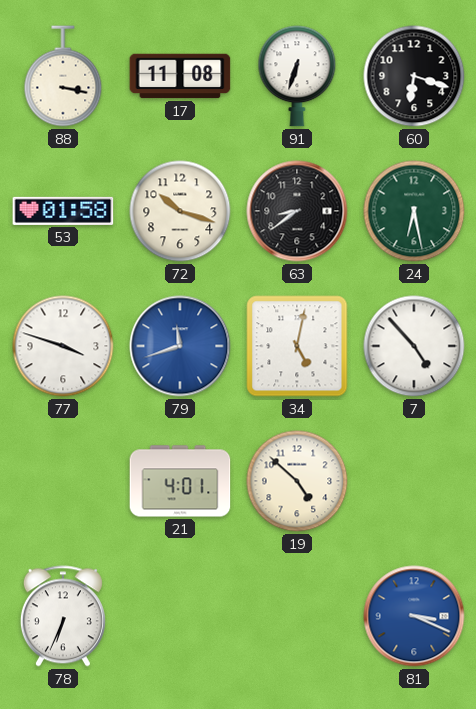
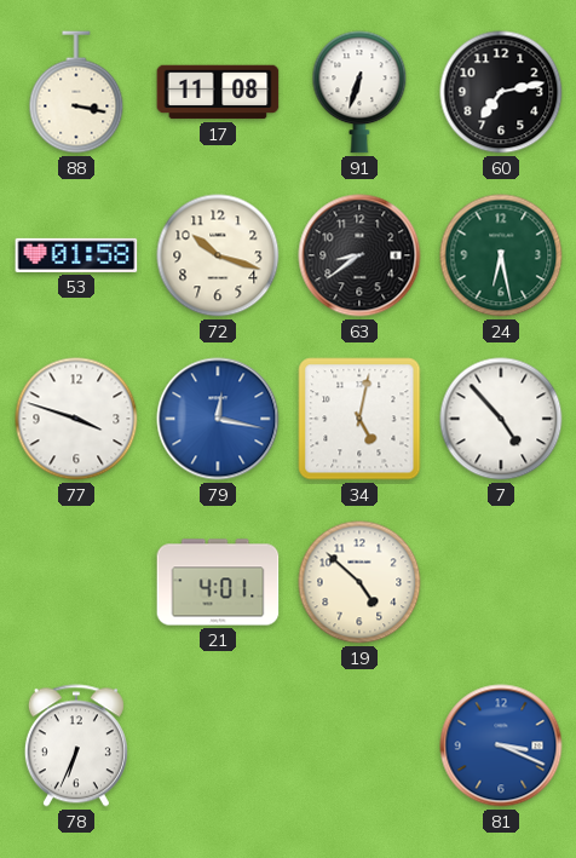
60: 6:18 -> 7:13 (501, 92)
79: 11:42 -> 12:17 (218, 419)
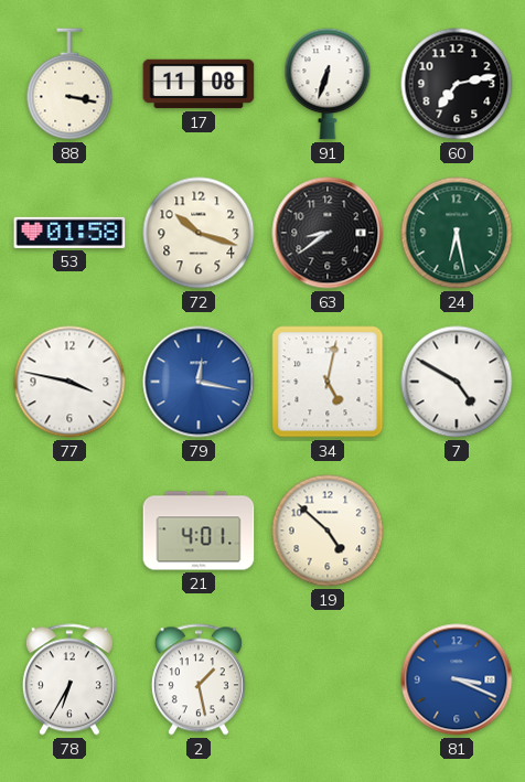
77: 3:48 -> 3:47 (69, 382)
7: 4:53 -> 4:50 (457, 382)
78: 6:34 -> 6:35 (69, 679)
2: none -> 1:28 (199, 679)
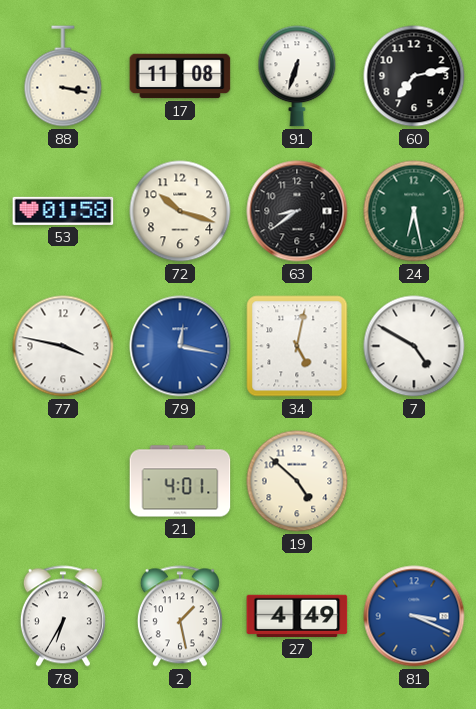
27: none -> 4:49 (297, 616)
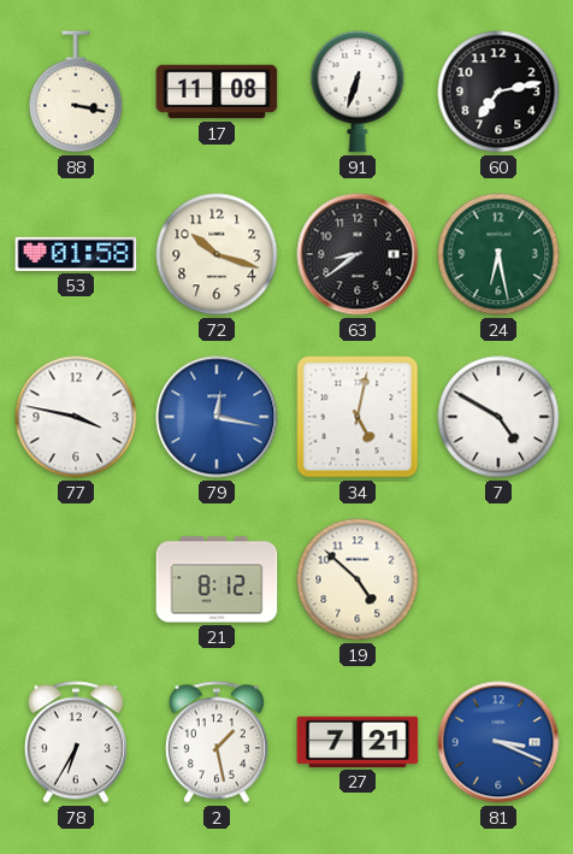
21: 4:01 -> 8:12 (217, 579)
27: 4:49 -> 7:21 (358, 742)
